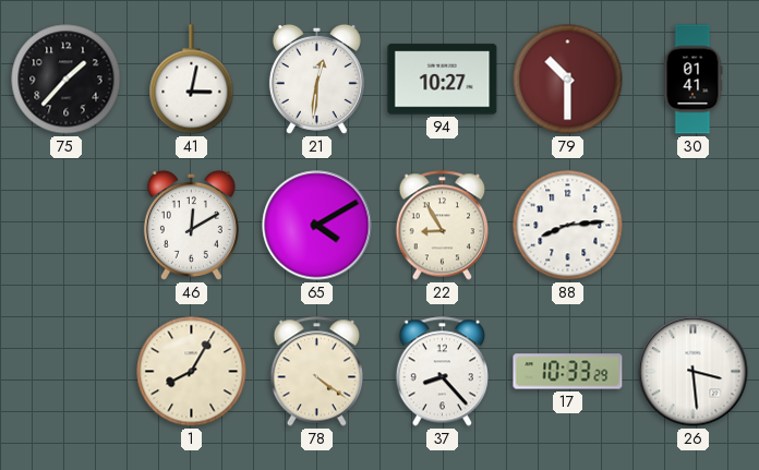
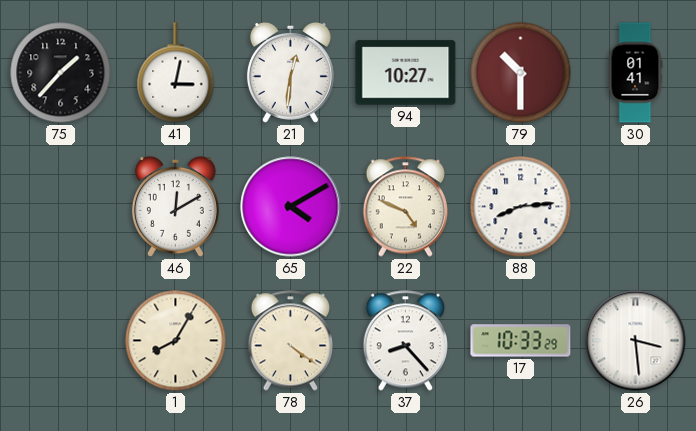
22: 8:55 -> 4:49 (405, 207)
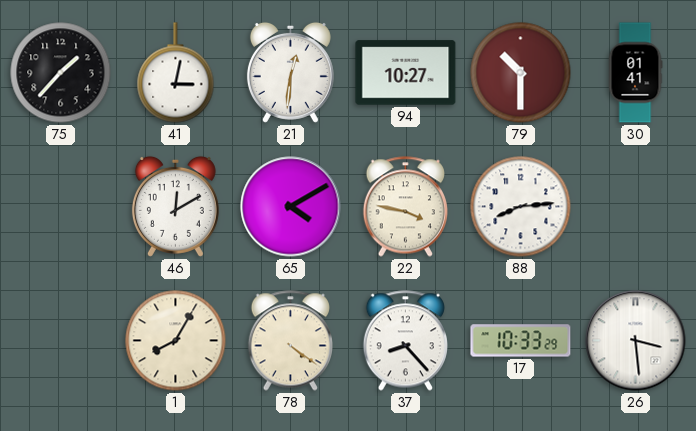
22: 4:49 -> 3:47 (405, 207)
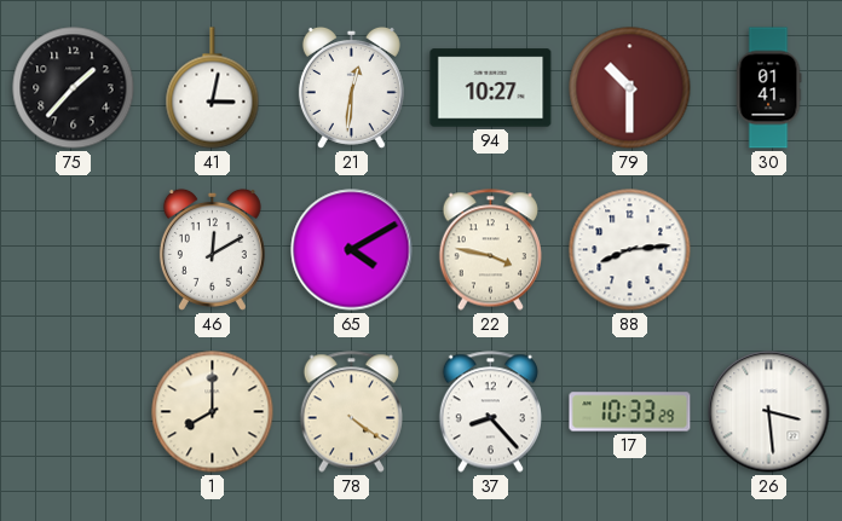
1: 8:05 -> 8:00 (213, 412)
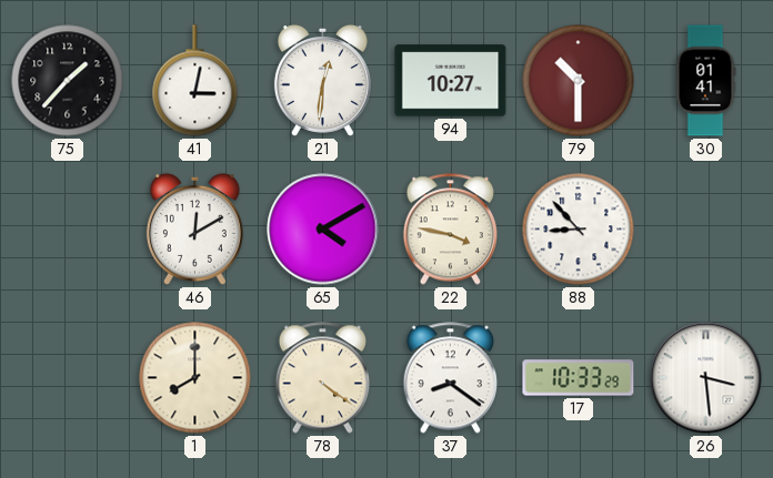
88: 8:14 -> 8:53 (579, 230)
37: 8:23 -> 8:21 (450, 378)
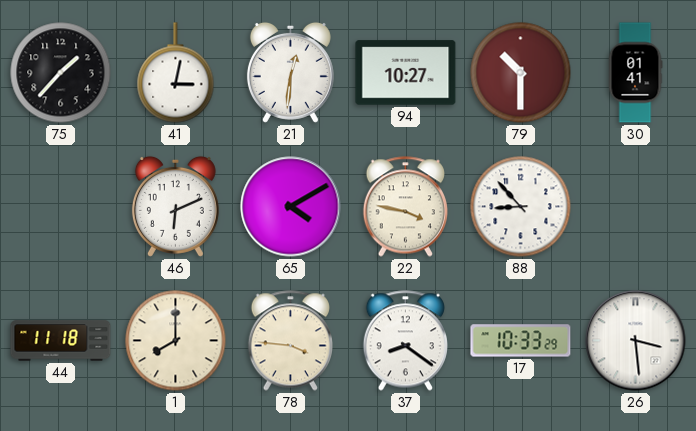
46: 12:10 -> 6:11 (175, 206)
44: none -> 11:18 (61, 341)
78: 4:21 -> 3:46 (290, 341)
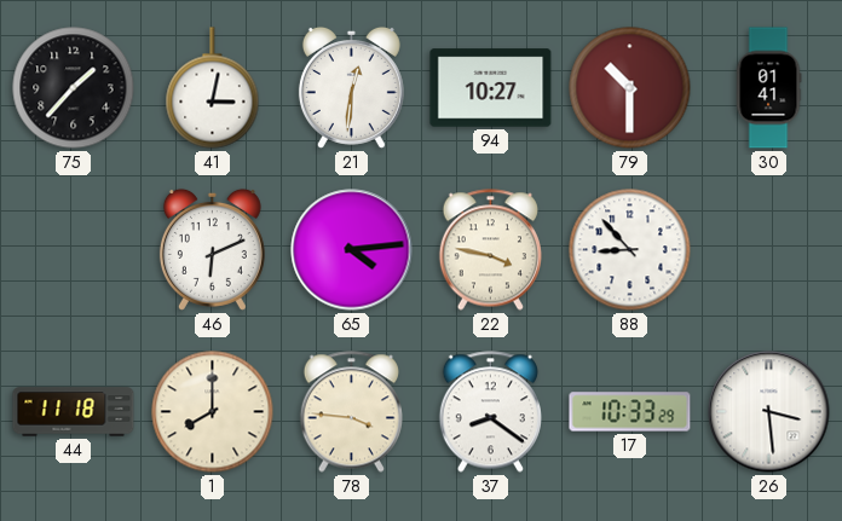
65: 4:10 -> 4:14 (352, 250)
